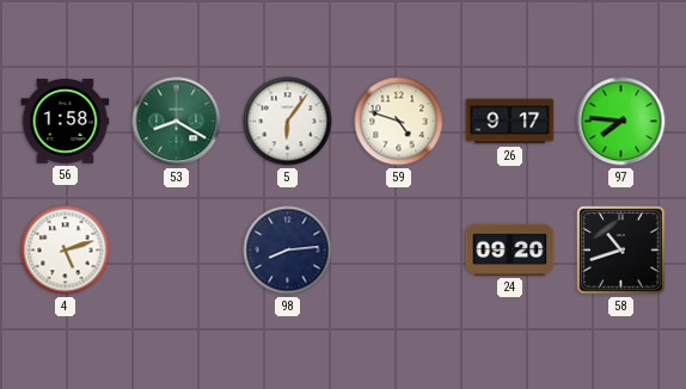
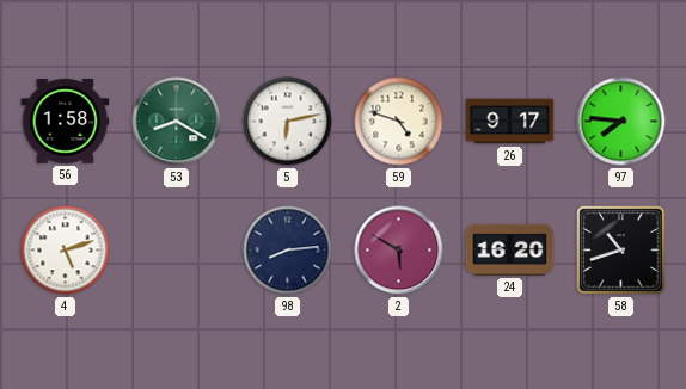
5: 6:06 -> 6:13 (288, 122)
2: none -> 5:50 (399, 251)
24: 09:20 -> 16:20 (510, 249)
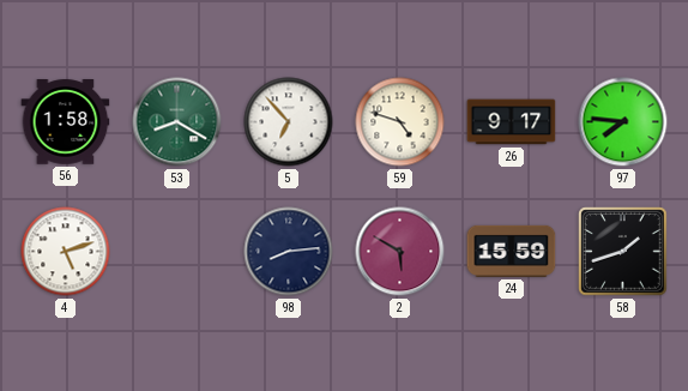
5: 6:13 -> 6:53 (289, 122)
24: 16:20 -> 15:59 (512, 251)
58: 10:42 -> 1:42 (623, 252)
